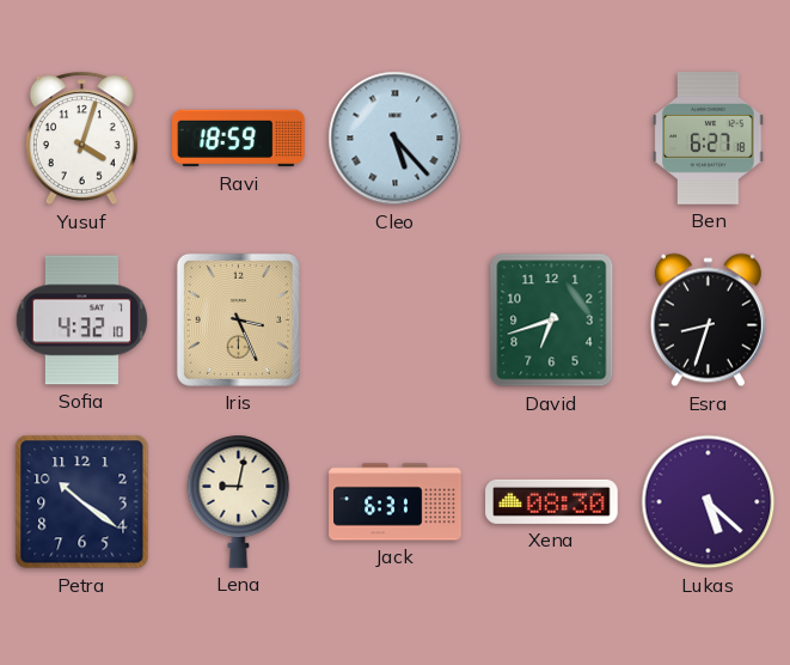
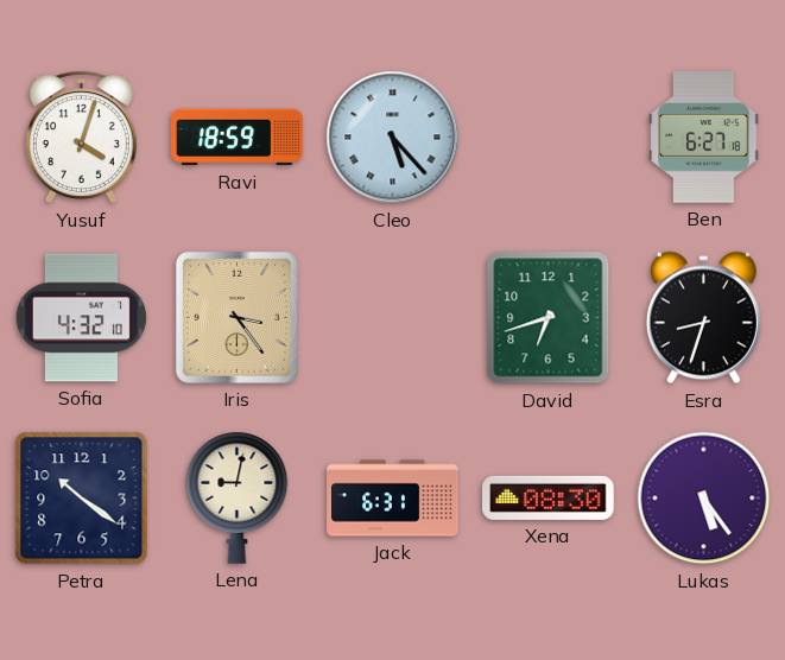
Iris: 3:26 -> 3:24 (236, 317)
Lukas: 5:22 -> 5:24 (704, 499)
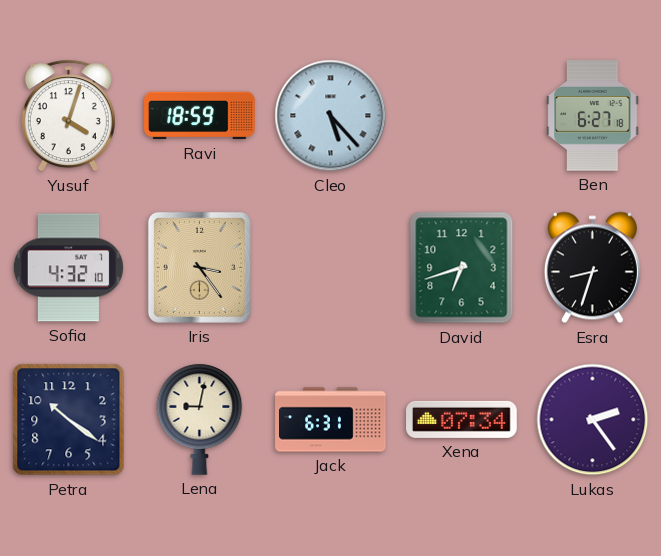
Xena: 08:30 -> 07:34 (462, 419)
Lukas: 5:24 -> 2:24 (593, 420)
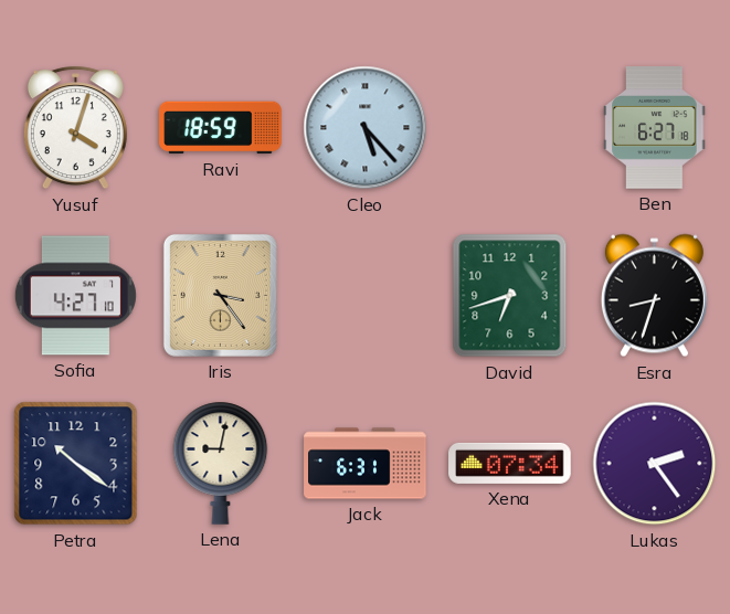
Sofia: 4:32 -> 4:27 (75, 296)
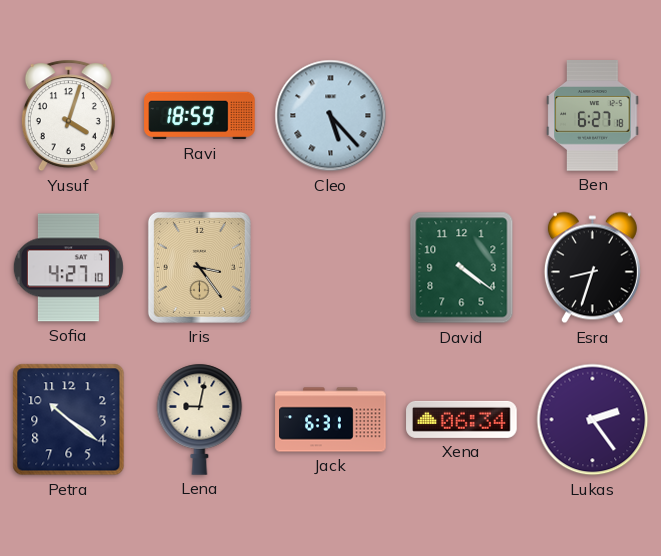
David: 6:42 -> 4:21 (462, 268)
Xena: 07:34 -> 06:34 (462, 419)
